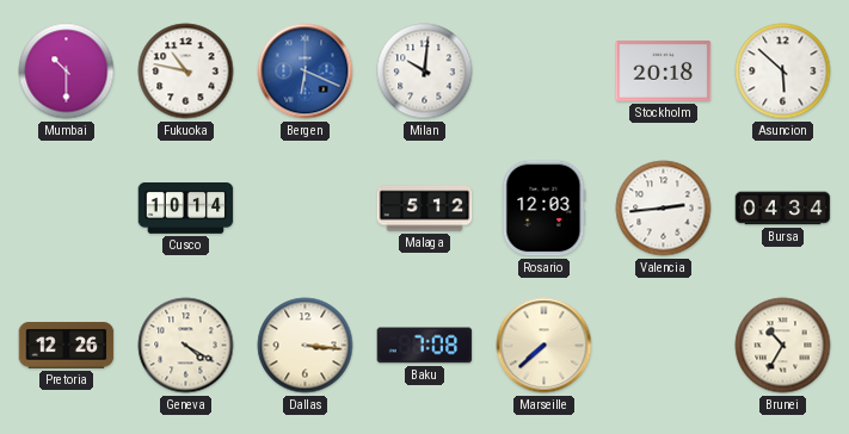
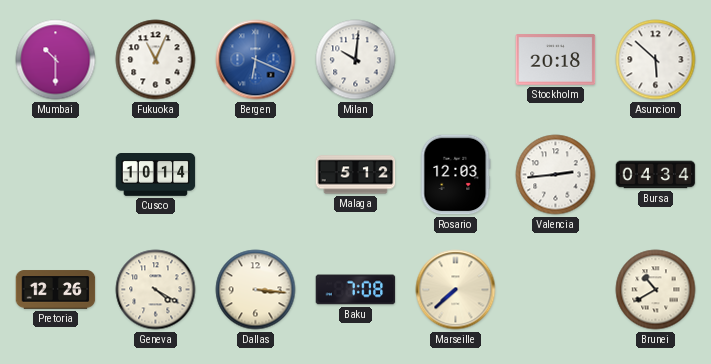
Fukuoka: 10:47 -> 11:04 (156, 60)
Brunei: 10:35 -> 10:40 (656, 290)
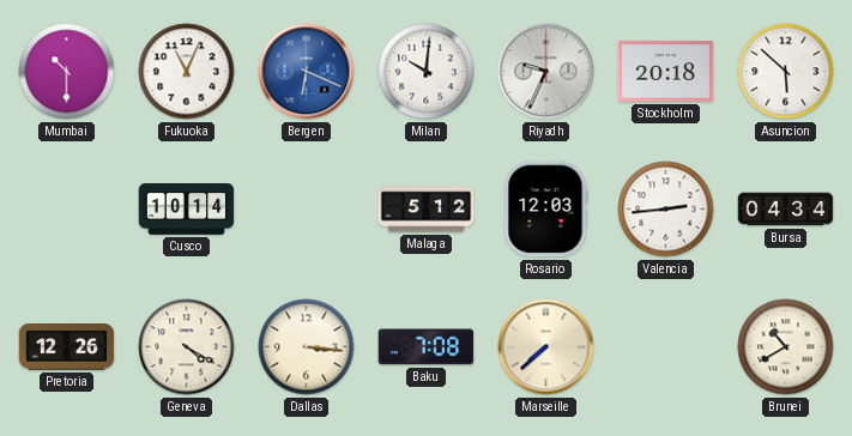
Riyadh: none -> 9:34 (546, 72)
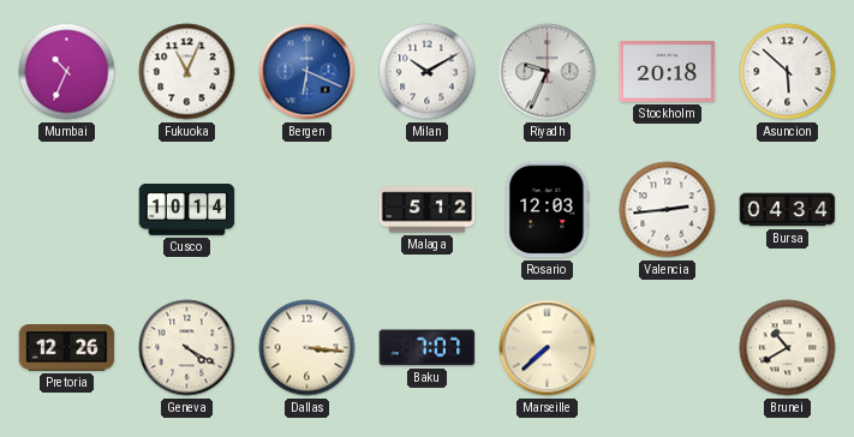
Mumbai: 10:30 -> 10:34 (67, 72)
Milan: 10:01 -> 10:10 (428, 72)
Baku: 7:08 -> 7:07 (428, 348)
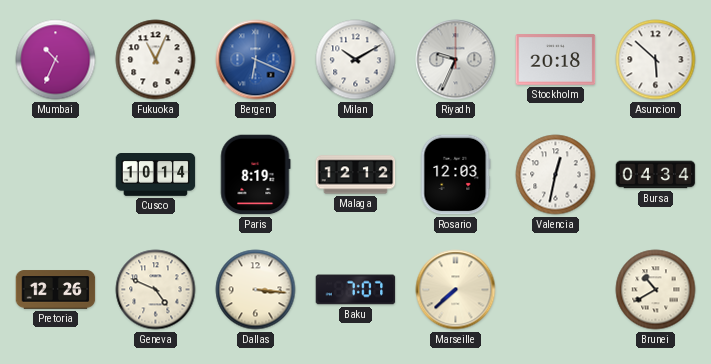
Paris: none -> 8:19 (255, 175)
Malaga: 5:12 -> 12:12 (356, 175)
Valencia: 2:44 -> 12:32 (556, 175)
Geneva: 4:20 -> 4:49 (156, 290)
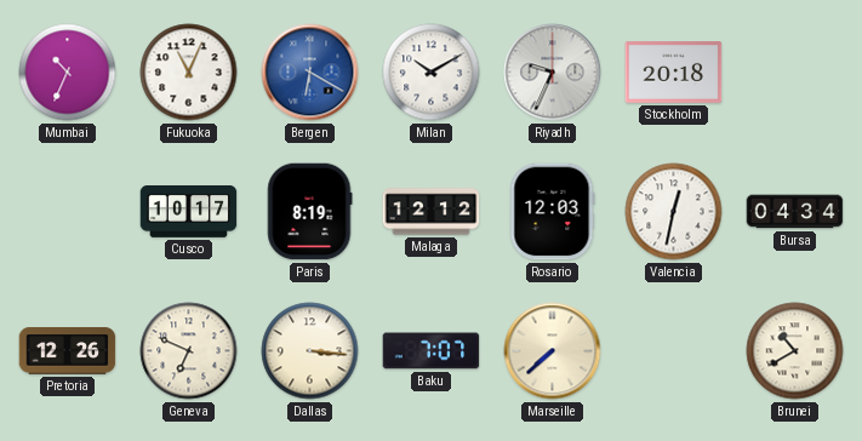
Bergen: 6:19 -> 6:20 (310, 73)
Asuncion: 5:52 -> none (656, 60)
Cusco: 10:14 -> 10:17 (189, 212)
Geneva: 4:49 -> 6:49 (189, 351)
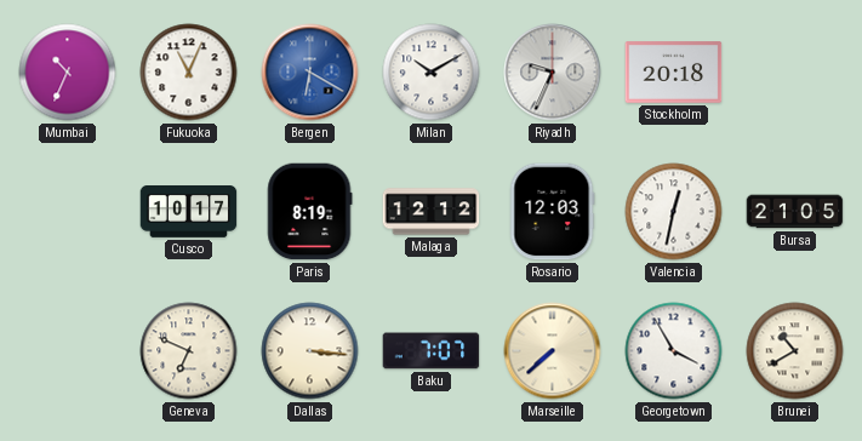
Bursa: 04:34 -> 21:05 (795, 212)
Pretoria: 12:26 -> none (68, 351)
Georgetown: none -> 3:55 (674, 351)
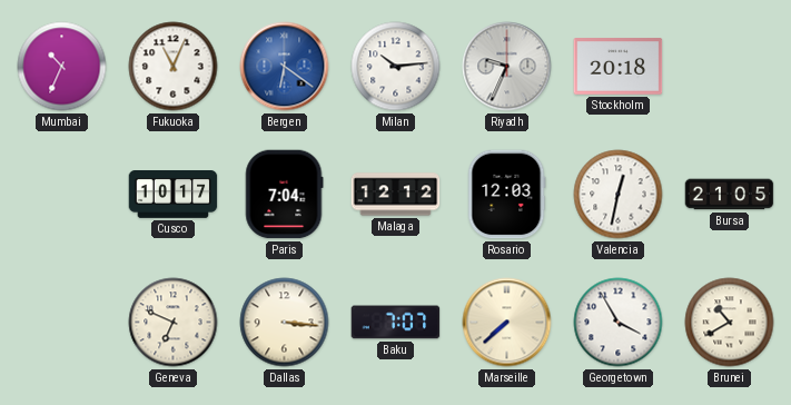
Bergen: 6:20 -> 6:21 (285, 67)
Milan: 10:10 -> 10:14 (396, 67)
Paris: 8:19 -> 7:04 (284, 195)
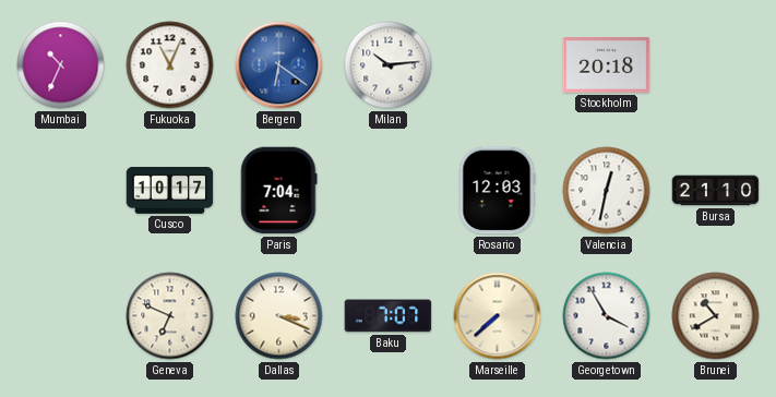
Riyadh: 9:34 -> none (507, 67)
Malaga: 12:12 -> none (396, 195)
Bursa: 21:05 -> 21:10 (716, 191)
Dallas: 3:16 -> 3:19 (279, 316)
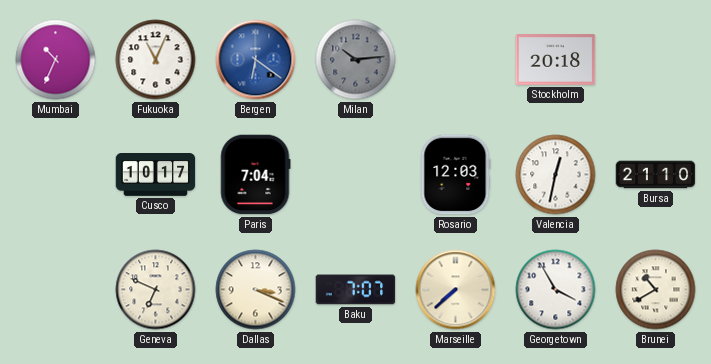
Milan dial: white -> grey (356, 60)
